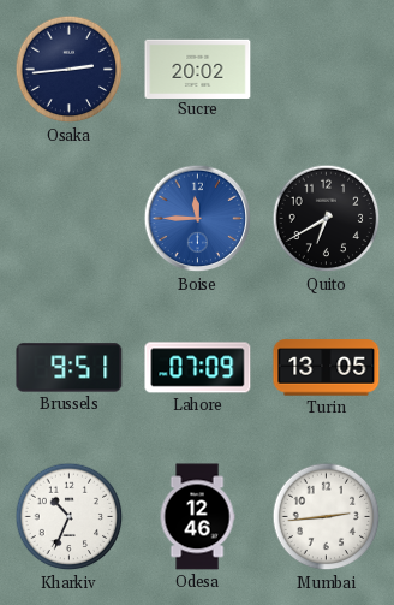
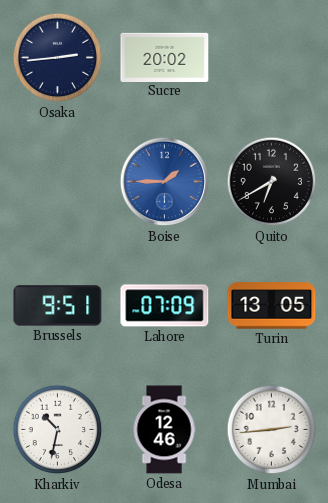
Boise: 11:45 -> 1:45 (165, 182)
Kharkiv: 10:34 -> 10:32 (58, 430)
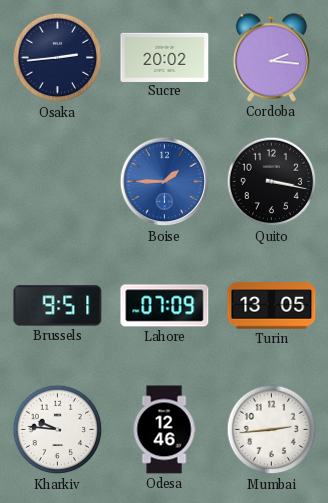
Cordoba: none -> 2:16 (271, 58)
Quito: 6:40 -> 3:17 (272, 182)
Kharkiv: 10:32 -> 9:46 (58, 430)
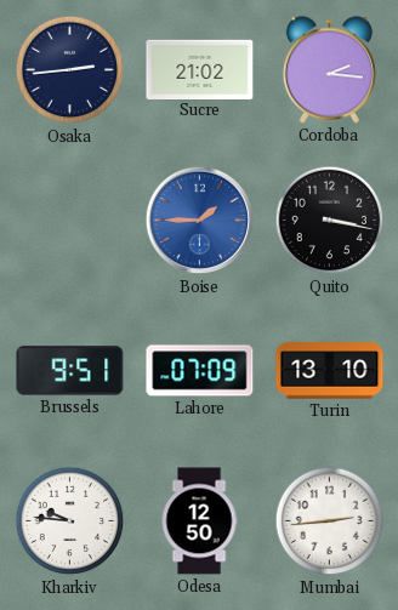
Sucre: 20:02 -> 21:02 (200, 69)
Turin: 13:05 -> 13:10 (330, 371)
Odesa: 12:46 -> 12:50 (199, 521)
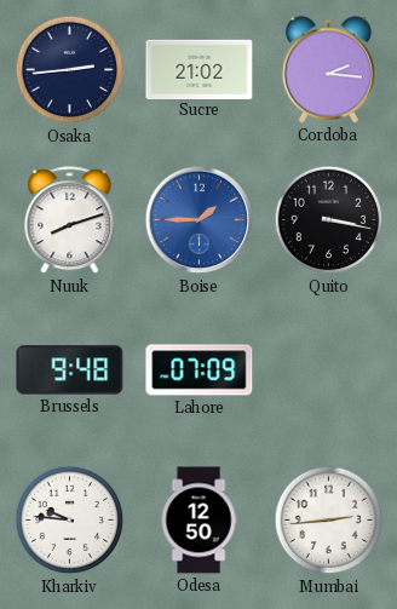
Nuuk: none -> 8:12 (70, 220)
Brussels: 9:51 -> 9:48 (70, 370)
Turin: 13:10 -> none (330, 371)
